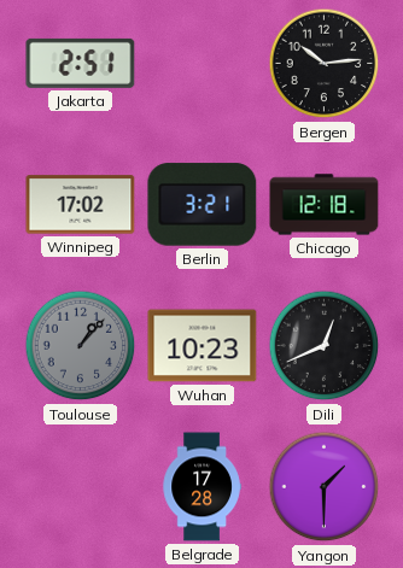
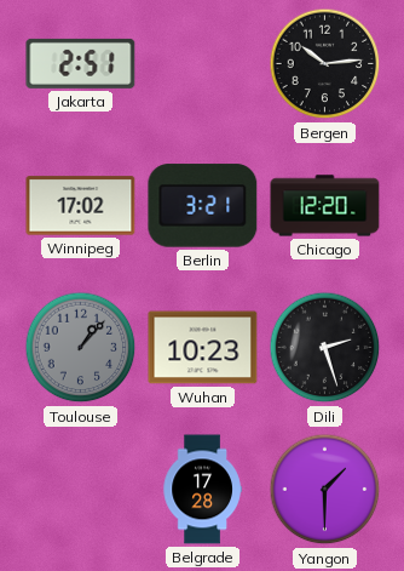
Chicago: 12:18 -> 12:20 (325, 206)
Dili: 12:41 -> 2:27 (325, 348)
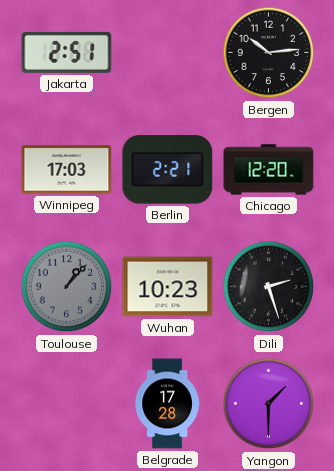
Winnipeg: 17:02 -> 17:03 (67, 170)
Berlin: 3:21 -> 2:21 (168, 170)
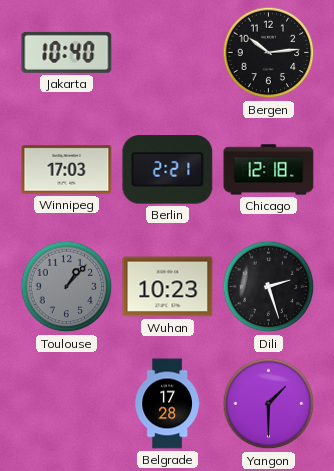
Jakarta: 2:51 -> 10:40 (67, 52)
Chicago: 12:20 -> 12:18 (269, 170)
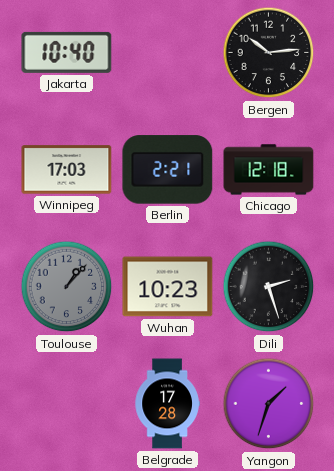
Yangon: 1:30 -> 1:33 (269, 404)
